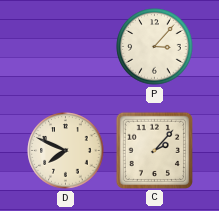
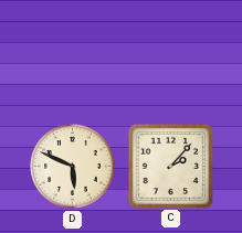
P: 3:07 -> none (155, 47)
D: 7:49 -> 5:49 (73, 167)
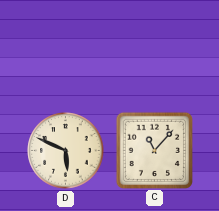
C: 2:07 -> 11:07 (154, 150)
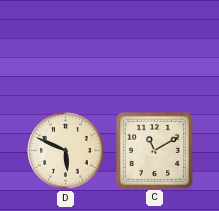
C: 11:07 -> 11:10 (154, 150)
